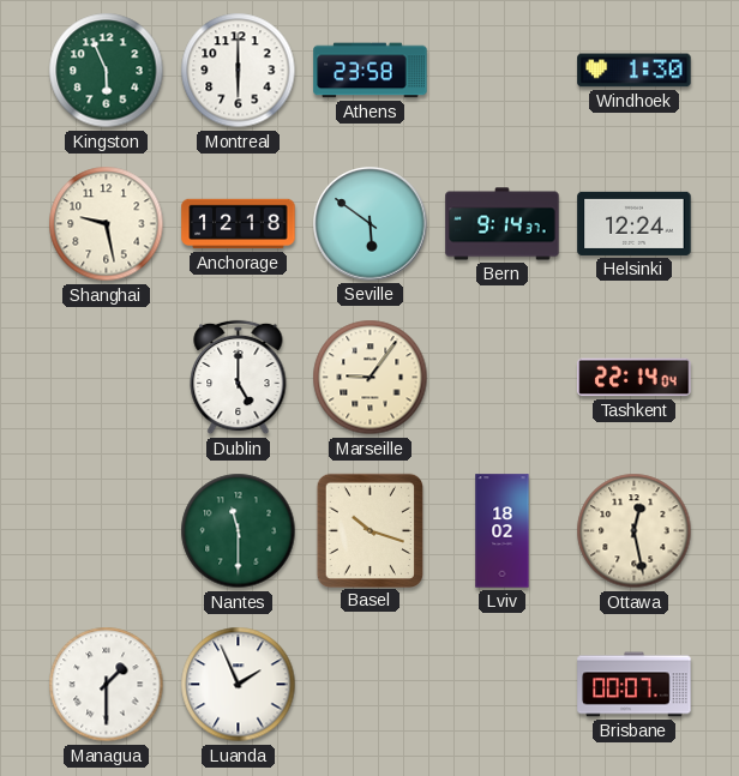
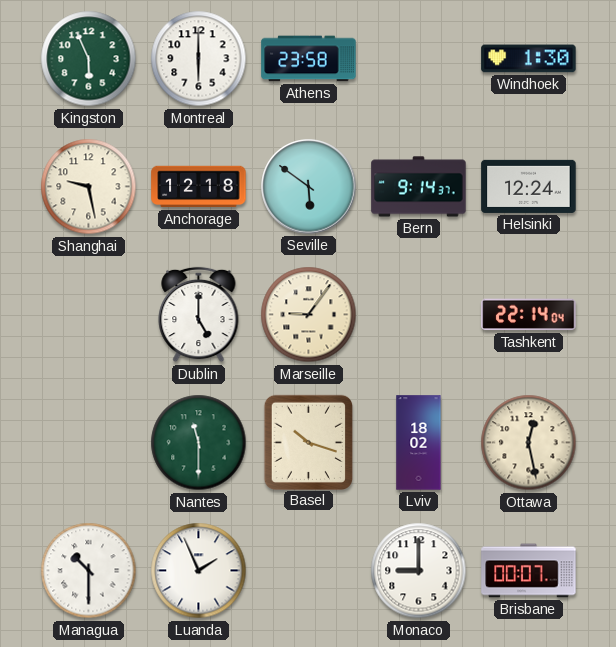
Managua: 1:30 -> 10:30 (89, 571)
Monaco: none -> 9:00 (419, 571)
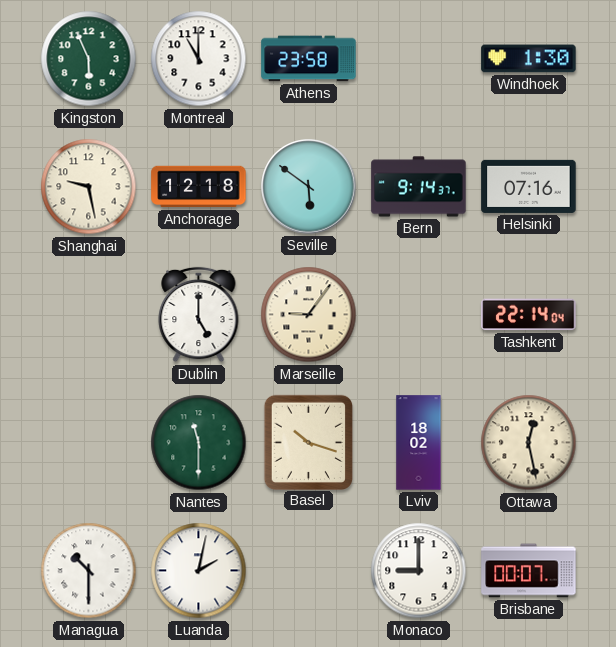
Montreal: 6:00 -> 11:00 (199, 59)
Helsinki: 12:24 -> 07:16 (529, 186)
Luanda: 1:56 -> 2:02 (199, 571)
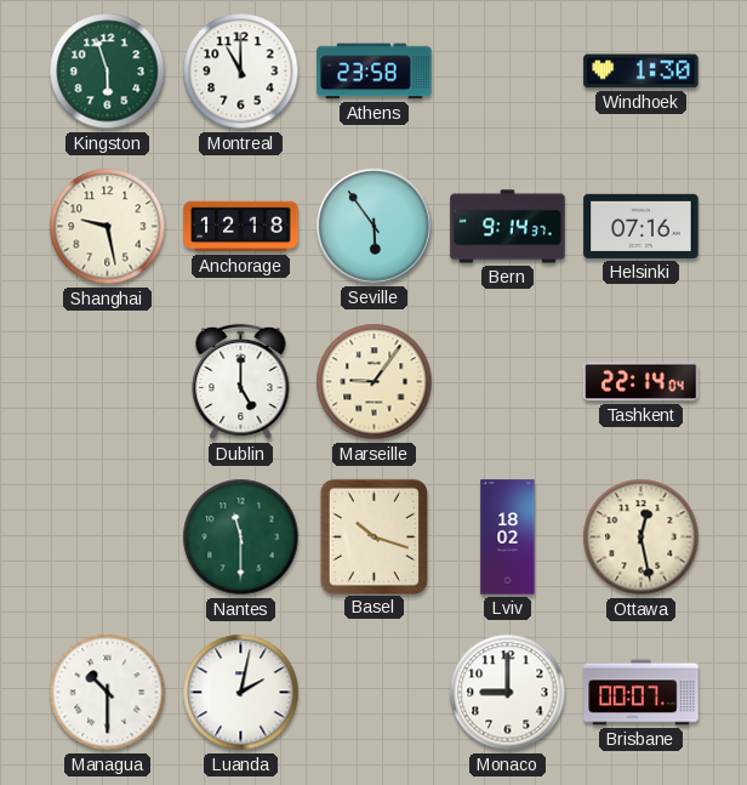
Kingston: 5:56 -> 5:57 (108, 72)
Seville: 5:51 -> 5:54 (375, 227)
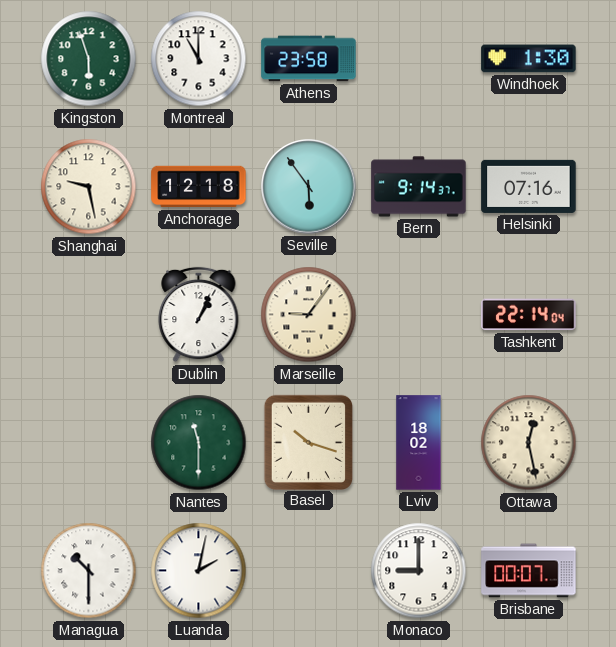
Dublin: 5:00 -> 1:04 (199, 315)
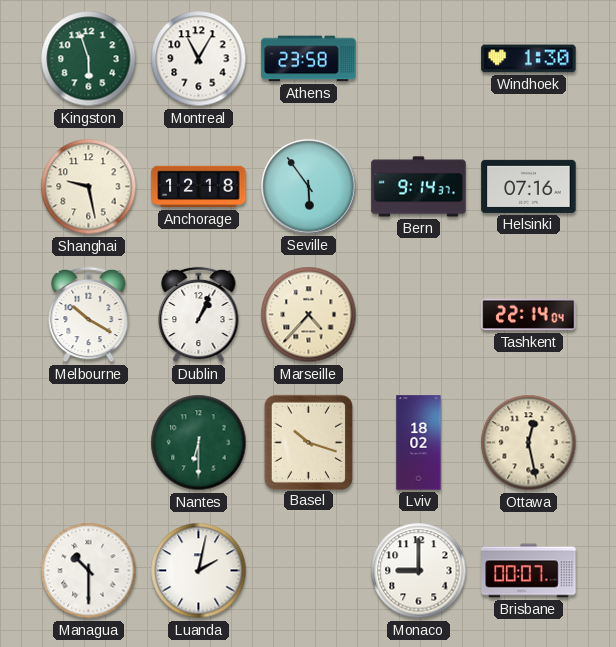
Montreal: 11:00 -> 11:05 (199, 59)
Melbourne: none -> 10:20 (89, 315)
Marseille: 9:06 -> 4:37 (309, 315)
Nantes: 11:30 -> 6:30 (199, 443)
